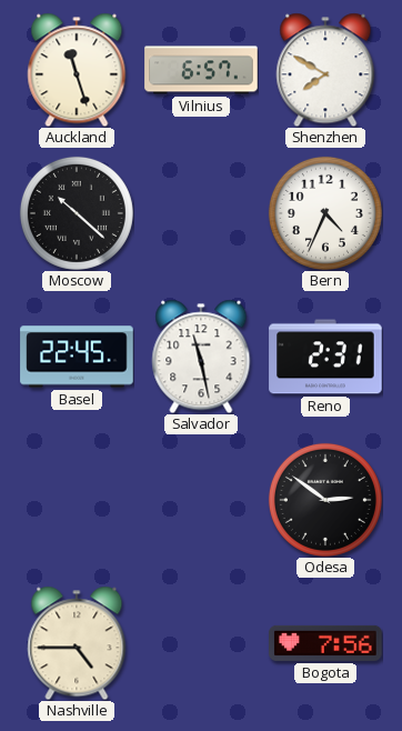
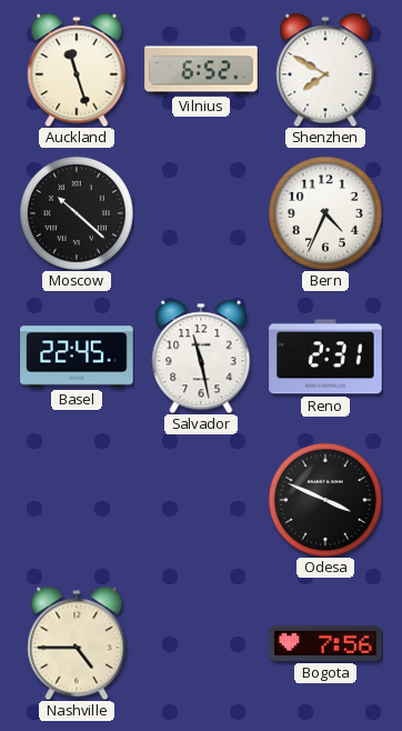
Vilnius: 6:57 -> 6:52 (201, 70)
Odesa: 2:51 -> 3:49 (325, 500)
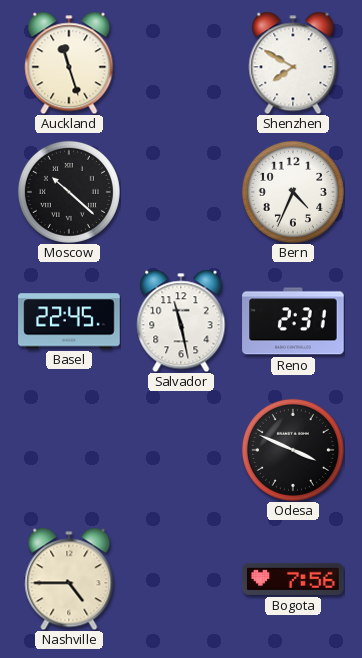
Vilnius: 6:52 -> none (201, 70)
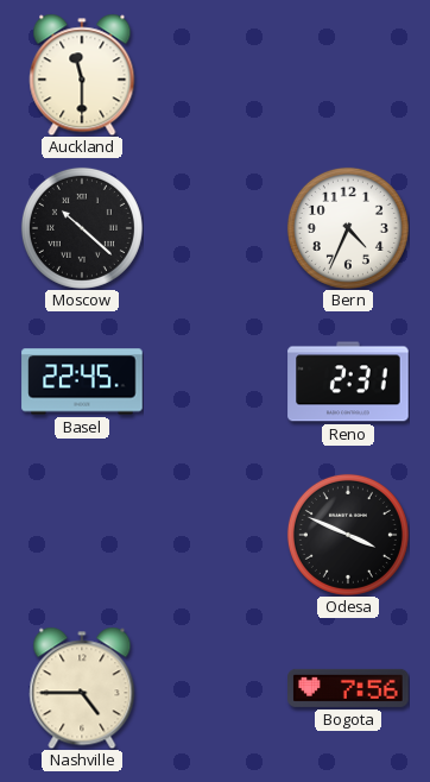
Auckland: 11:27 -> 11:30 (82, 75)
Shenzhen: 7:50 -> none (293, 63)
Salvador: 11:28 -> none (181, 321)
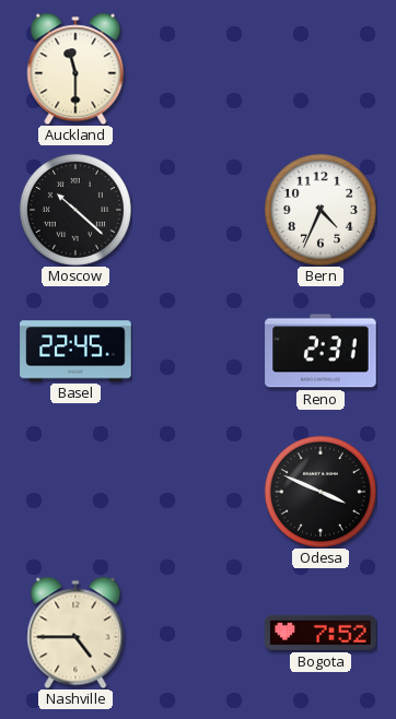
Bogota: 7:56 -> 7:52 (321, 633)
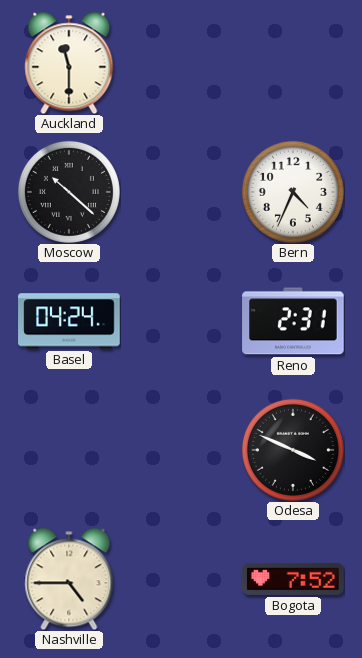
Basel: 22:45 -> 04:24 (69, 321)
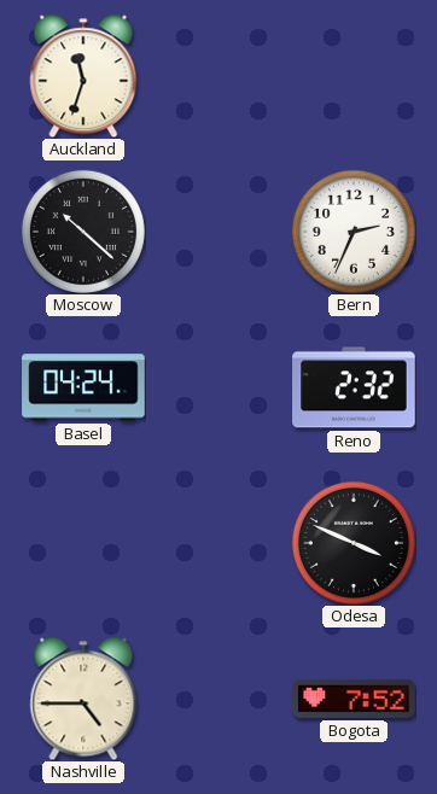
Auckland: 11:30 -> 11:33 (83, 76)
Bern: 4:34 -> 2:34 (354, 232)
Reno: 2:31 -> 2:32 (354, 387)
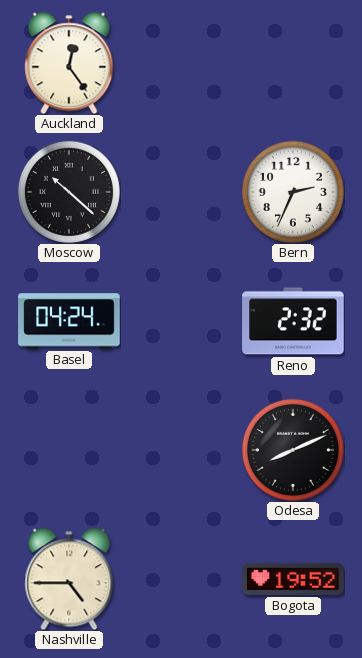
Auckland: 11:33 -> 12:24 (69, 63)
Odesa: 3:49 -> 8:11 (293, 450)
Bogota: 7:52 -> 19:52 (293, 579)
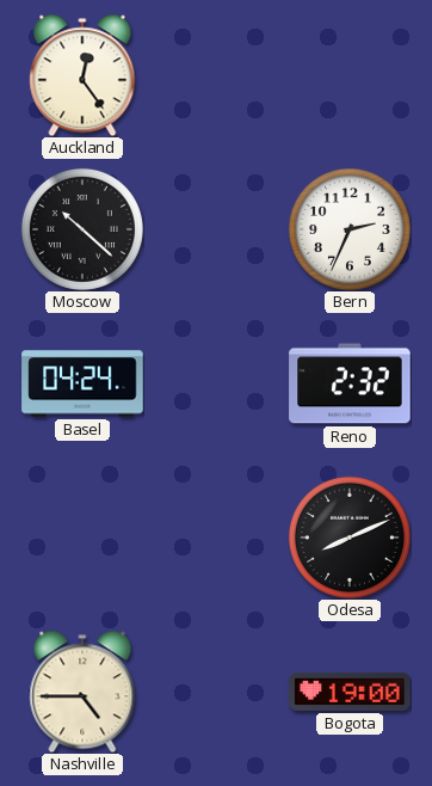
Bogota: 19:52 -> 19:00 (350, 692)
